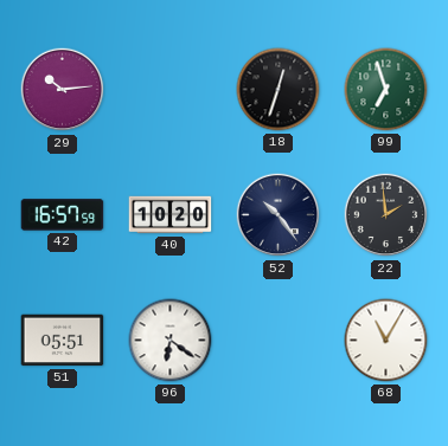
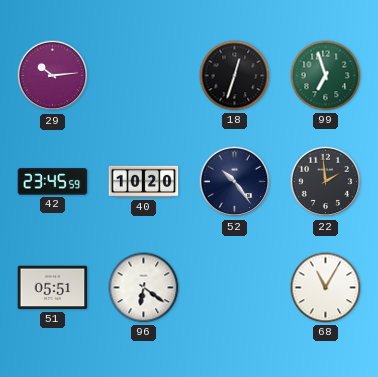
42: 16:57 -> 23:45 (53, 182)
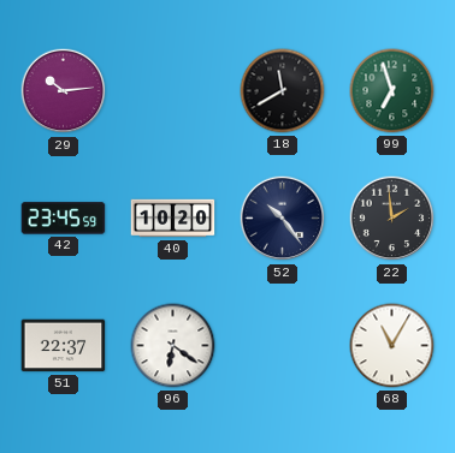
18: 12:33 -> 11:40 (283, 91)
51: 05:51 -> 22:37 (64, 346)
